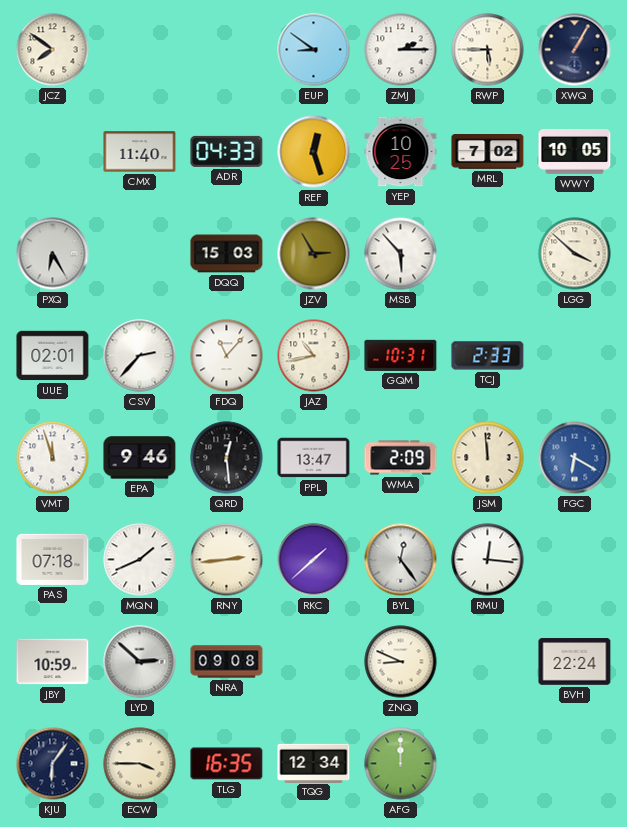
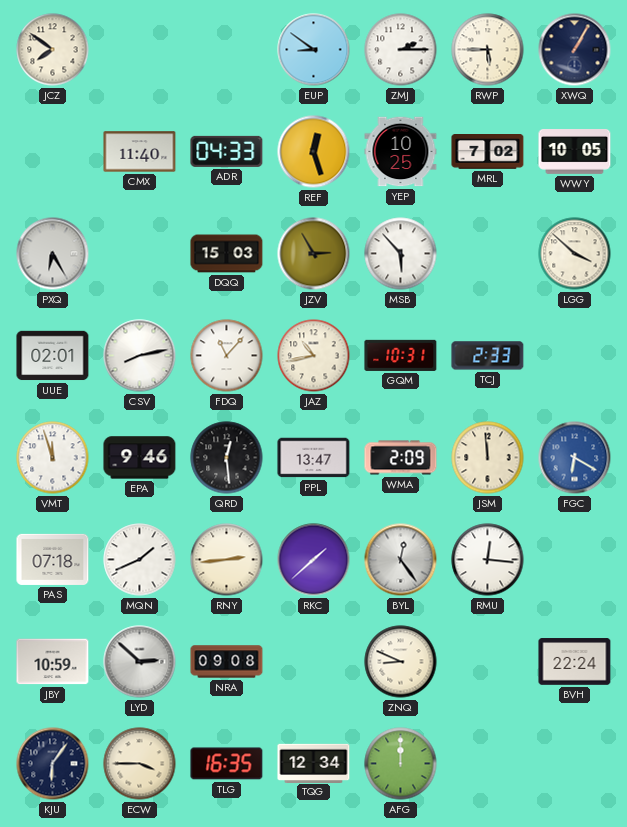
CSV: 2:37 -> 8:13 (140, 356)
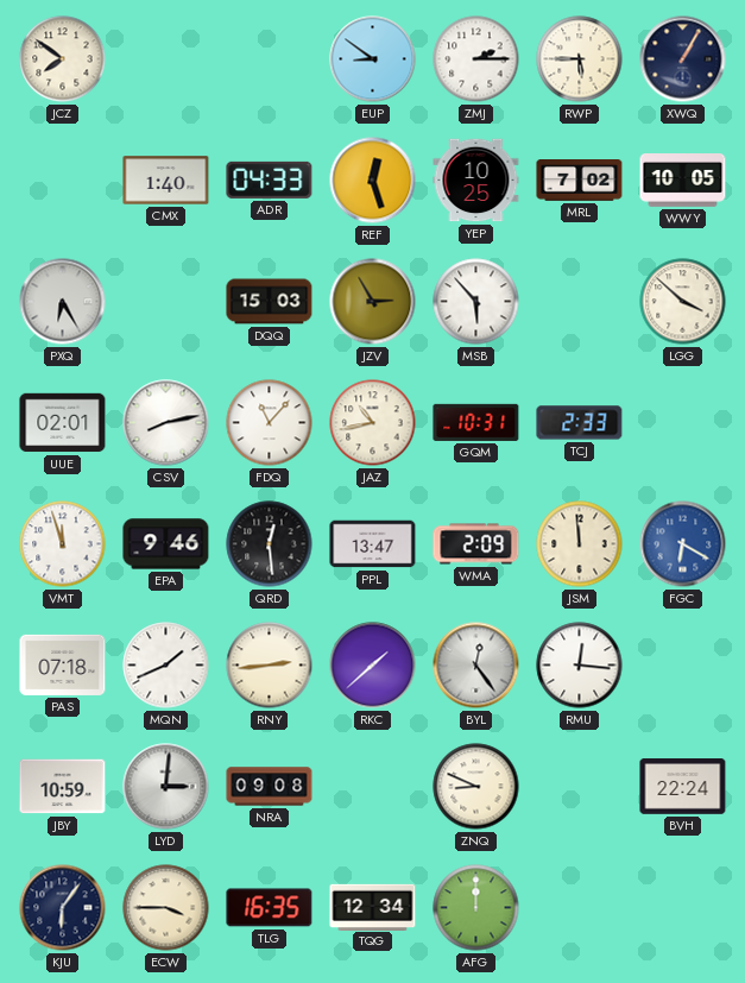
CMX: 11:40 -> 1:40 (166, 181)
LYD: 2:52 -> 3:01 (166, 787)
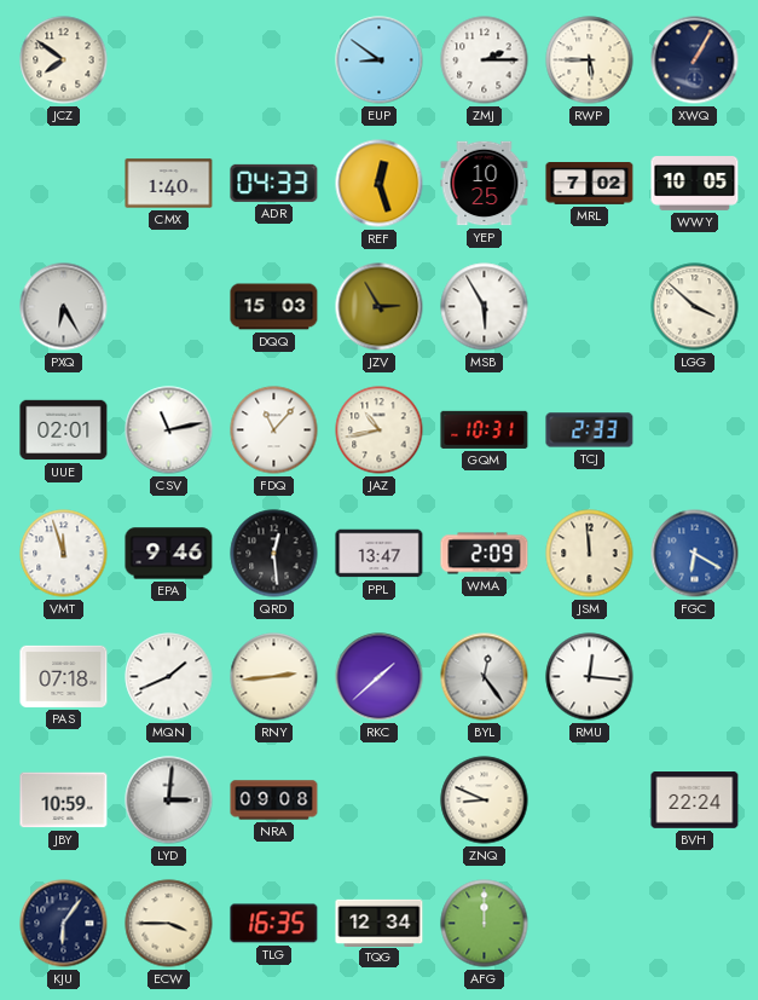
MSB: 5:53 -> 5:55 (485, 307)
CSV: 8:13 -> 11:13 (169, 430)
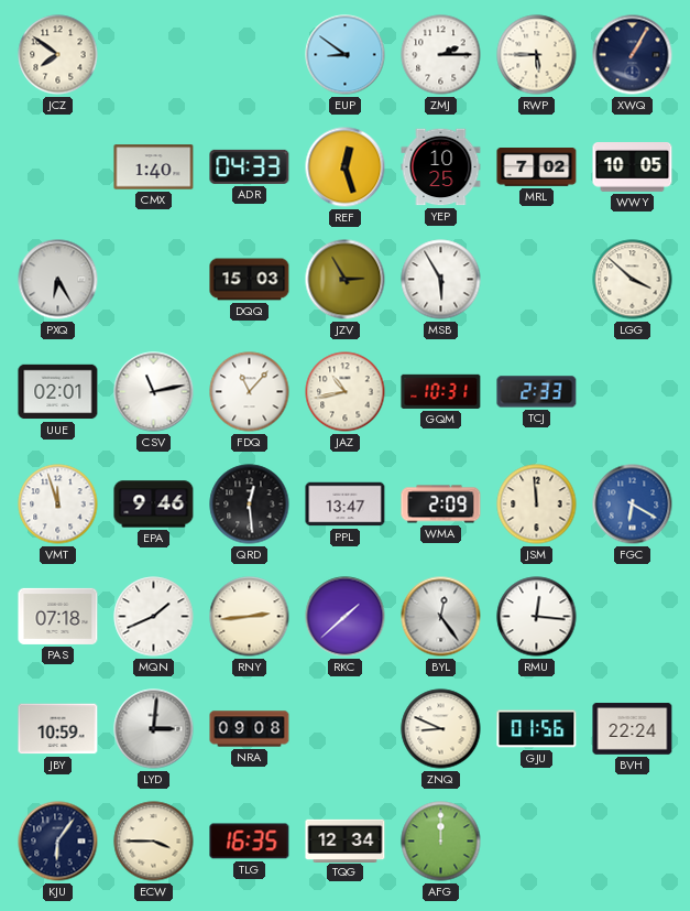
GJU: none -> 01:56 (537, 729)
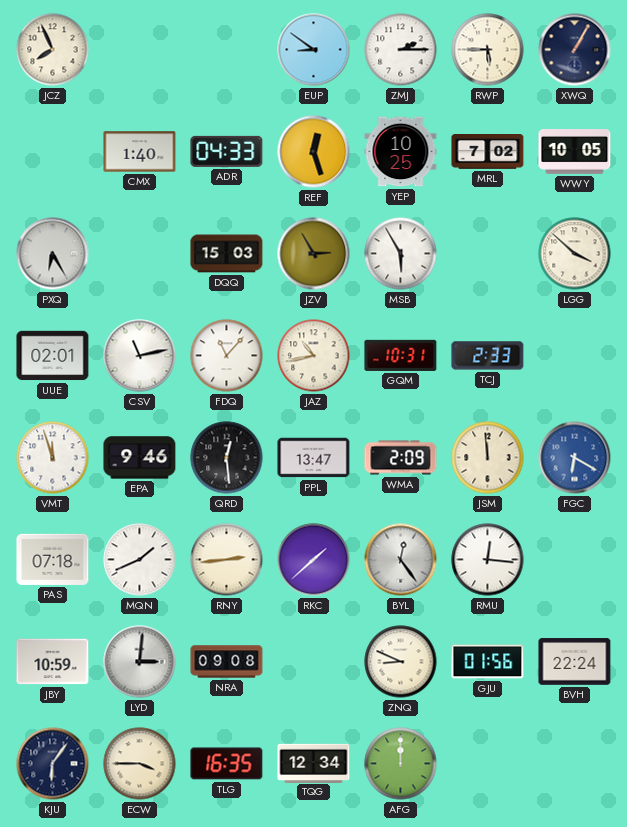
JCZ: 7:51 -> 7:56 (53, 50)
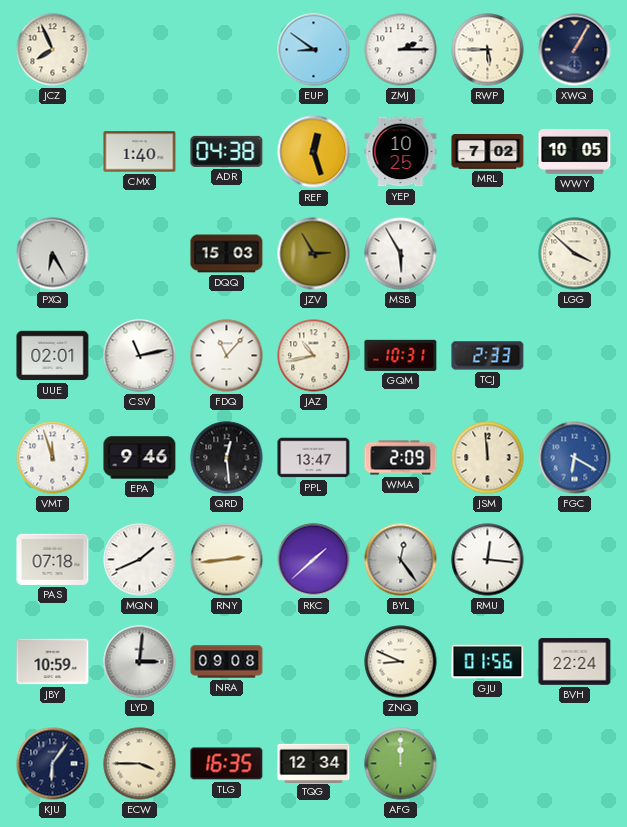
ADR: 04:33 -> 04:38 (227, 151)
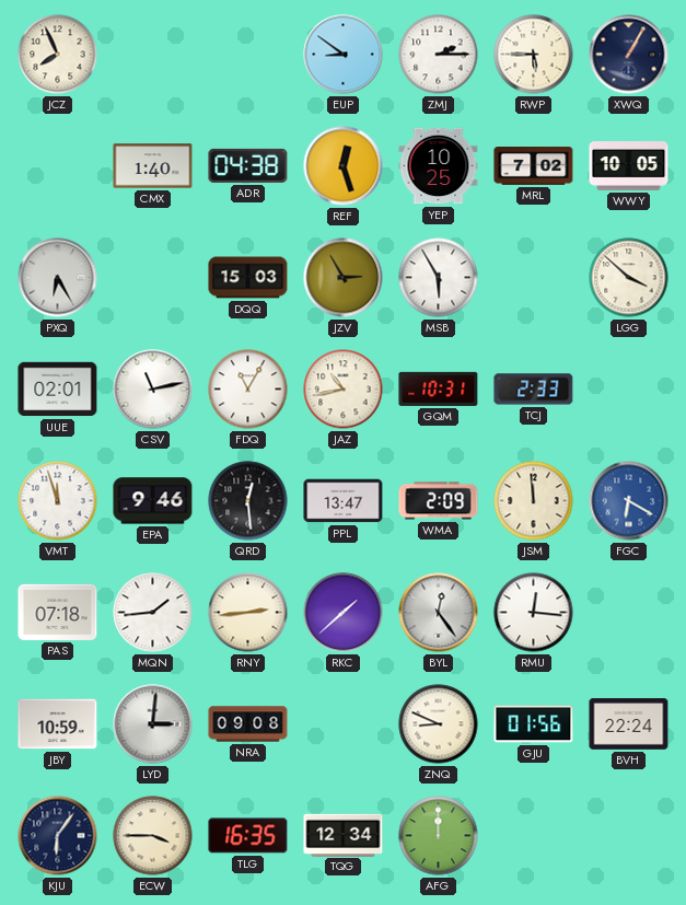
FDQ: 11:07 -> 11:05 (248, 390)
MQN: 1:41 -> 1:44 (153, 613)
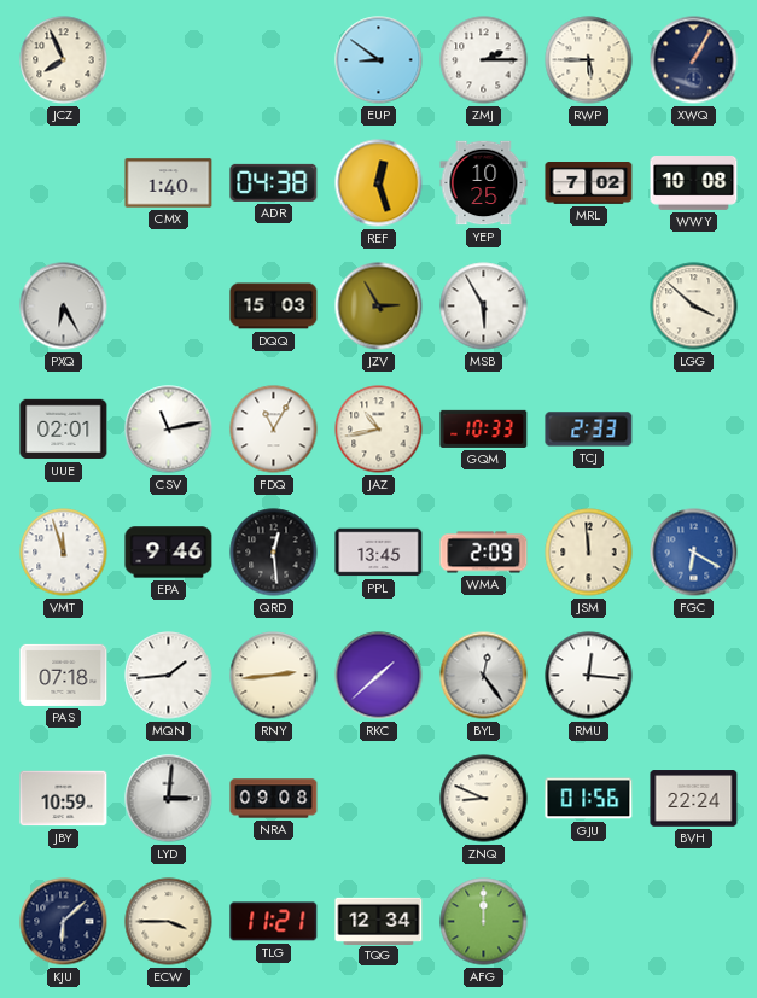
WWY: 10:05 -> 10:08 (694, 183)
GQM: 10:31 -> 10:33 (484, 428)
PPL: 13:47 -> 13:45 (379, 553)
KJU: 6:06 -> 6:08 (64, 922)
TLG: 16:35 -> 11:21 (274, 922)
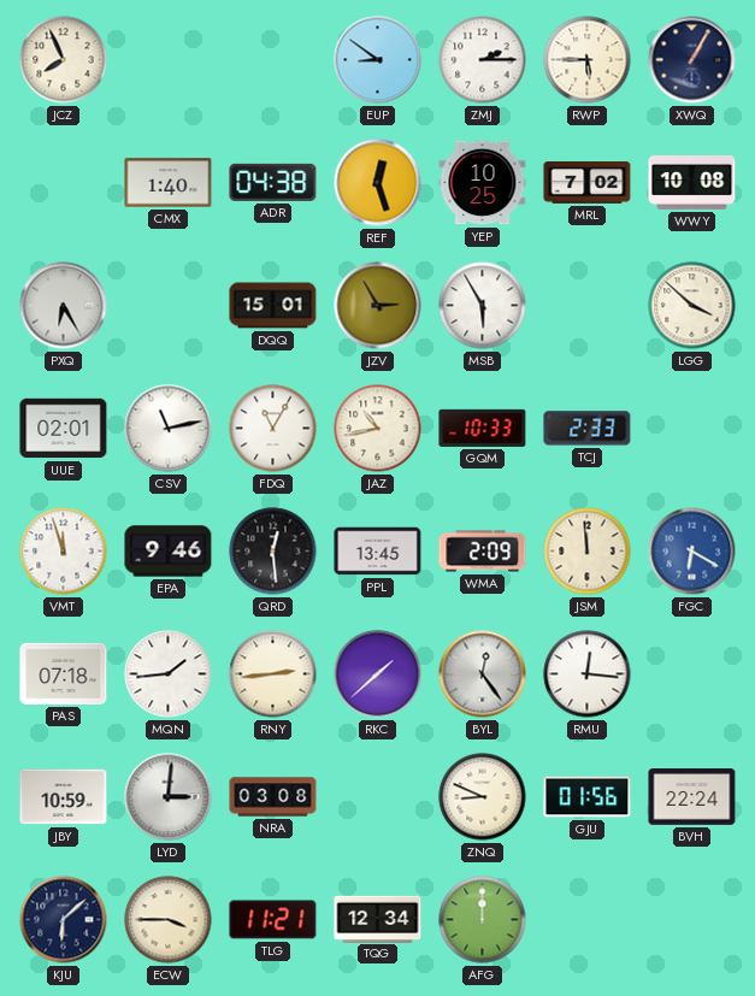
DQQ: 15:03 -> 15:01 (273, 306)
NRA: 09:08 -> 03:08 (273, 797)
